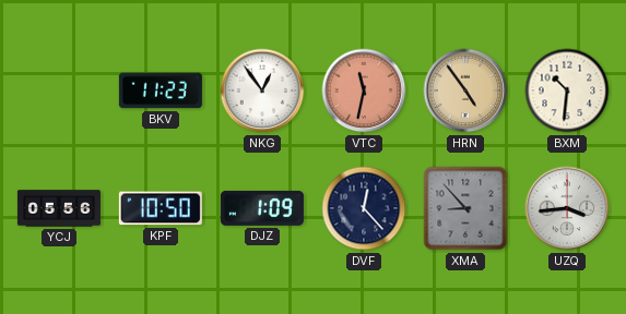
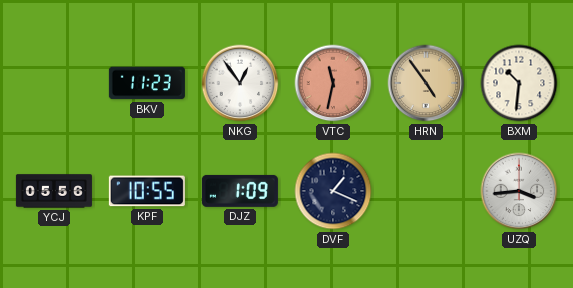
KPF: 10:50 -> 10:55 (147, 191)
DVF: 12:23 -> 1:19 (333, 191)
XMA: 8:53 -> none (465, 208)
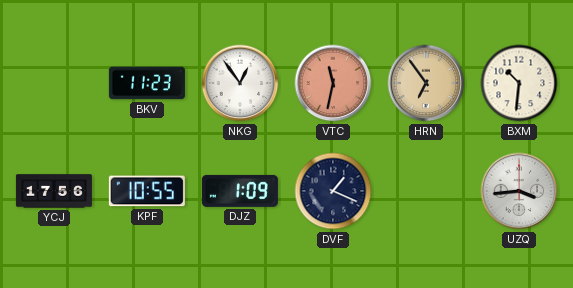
HRN: 4:54 -> 6:54 (426, 83)
YCJ: 05:56 -> 17:56 (54, 191)
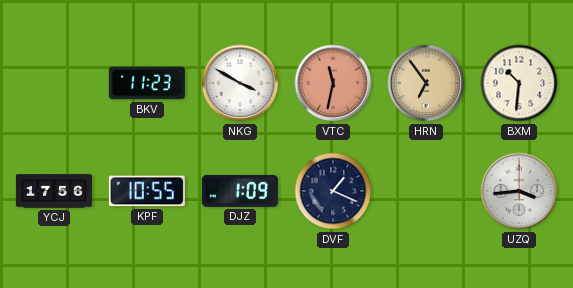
NKG: 12:54 -> 3:50 (240, 83)
